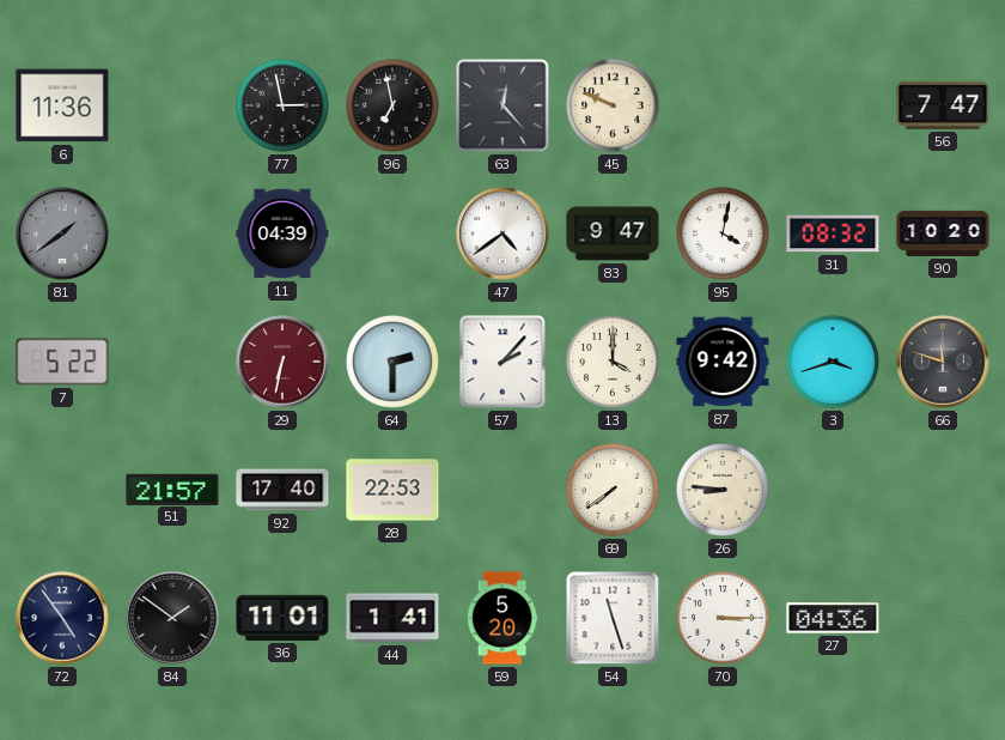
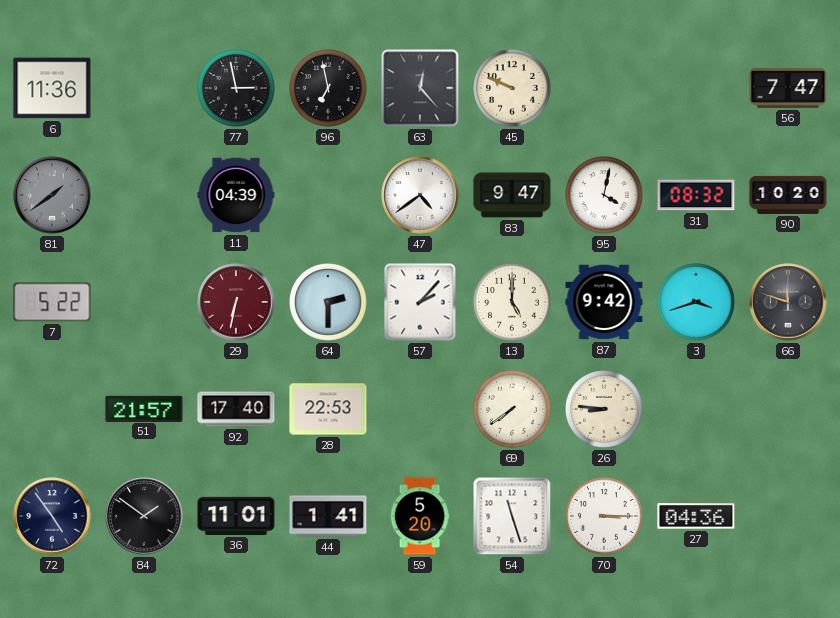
13: 4:00 -> 5:00 (513, 303)
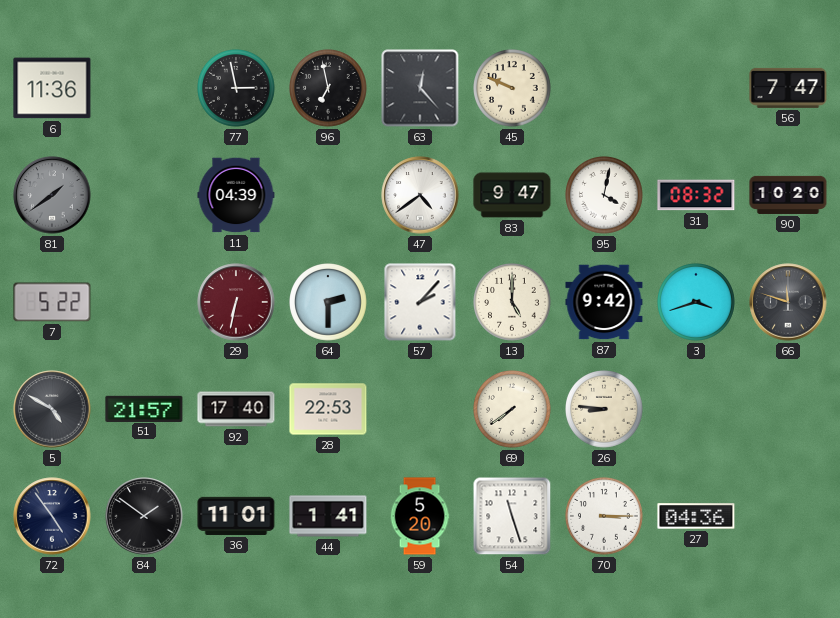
5: none -> 4:50 (52, 409)
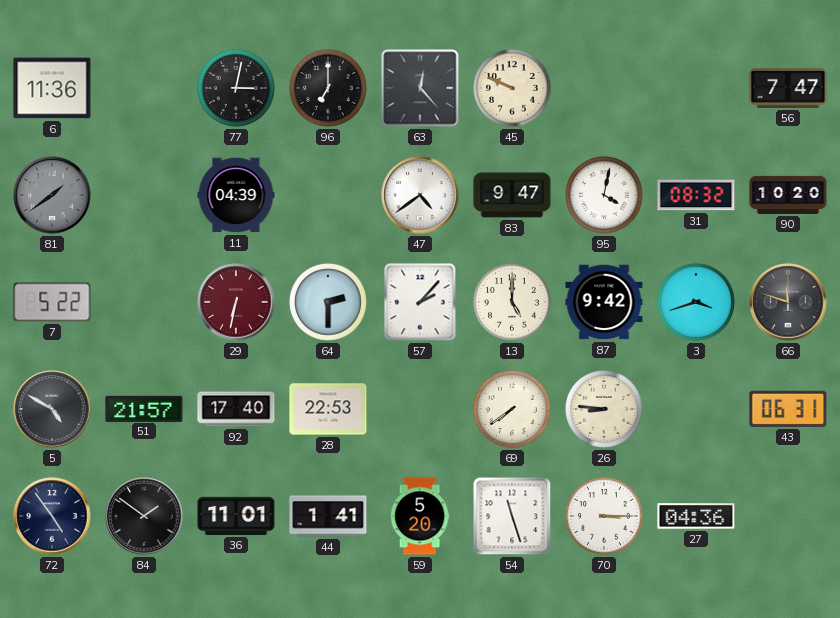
77: 2:58 -> 3:02 (237, 89)
96: 6:58 -> 7:00 (329, 89)
43: none -> 06:31 (788, 409)
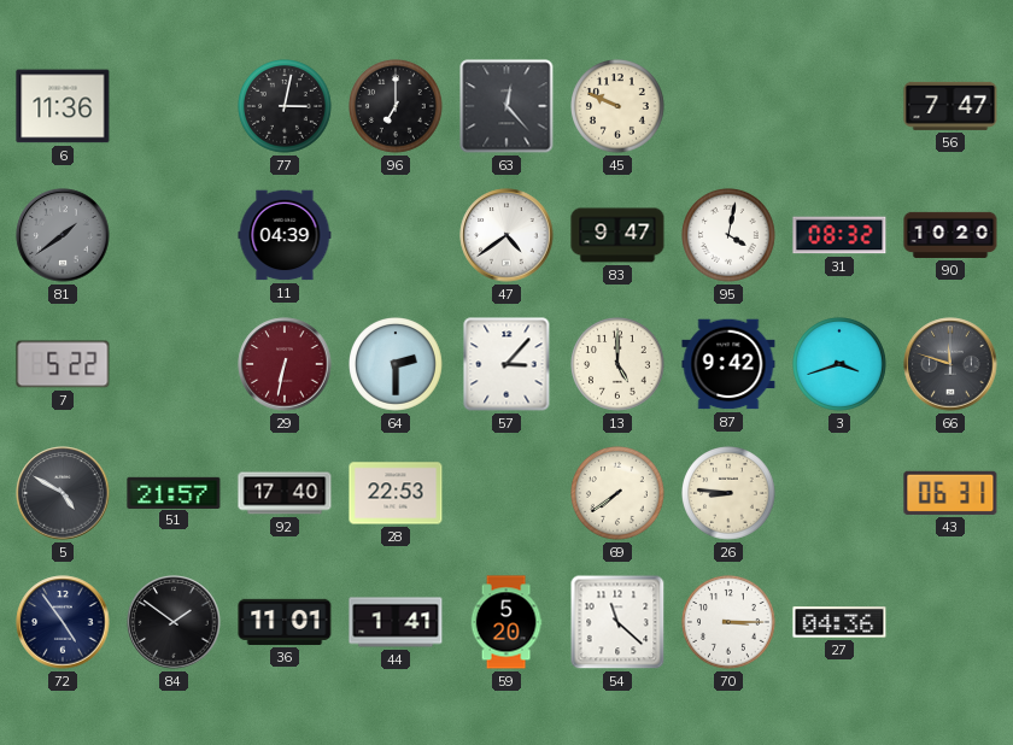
57: 2:07 -> 3:07 (506, 364)
54: 11:27 -> 11:22 (617, 622)
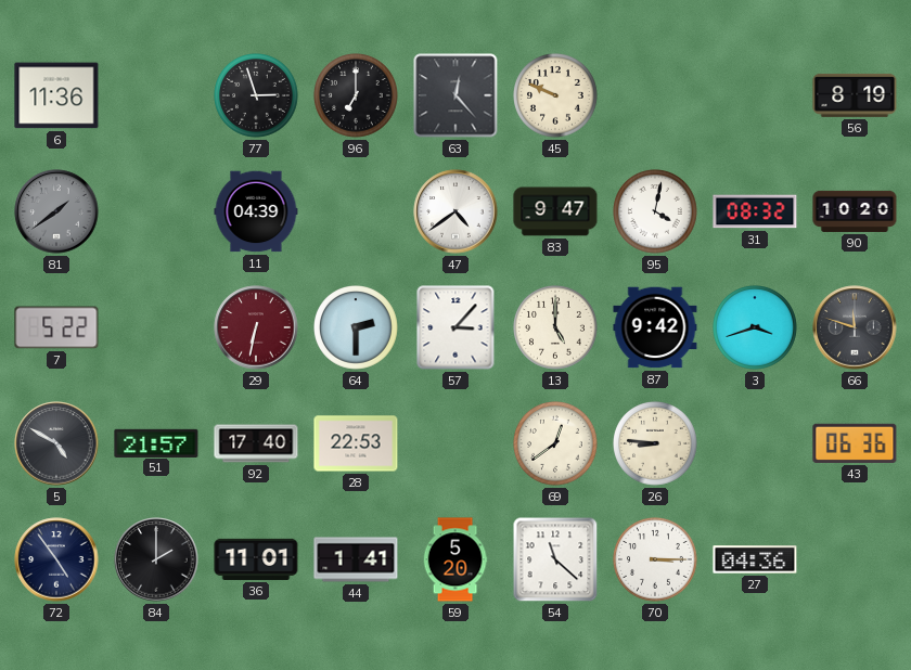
77: 3:02 -> 2:57 (257, 96)
56: 7:47 -> 8:19 (855, 95)
69: 7:39 -> 12:39 (556, 444)
43: 06:31 -> 06:36 (855, 443)
84: 1:51 -> 2:00 (156, 559)
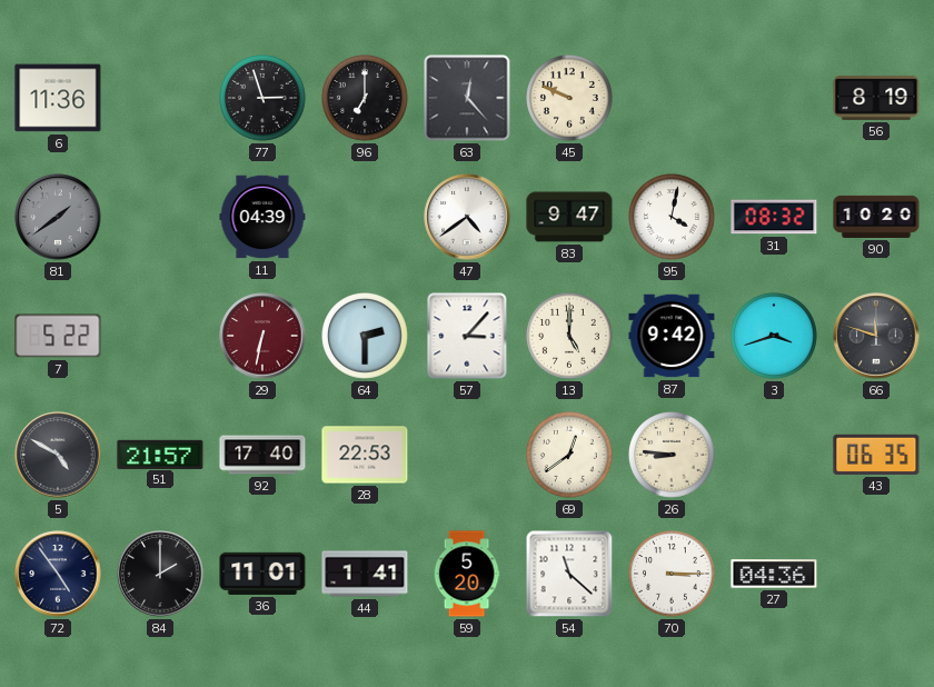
43: 06:36 -> 06:35 (876, 455)
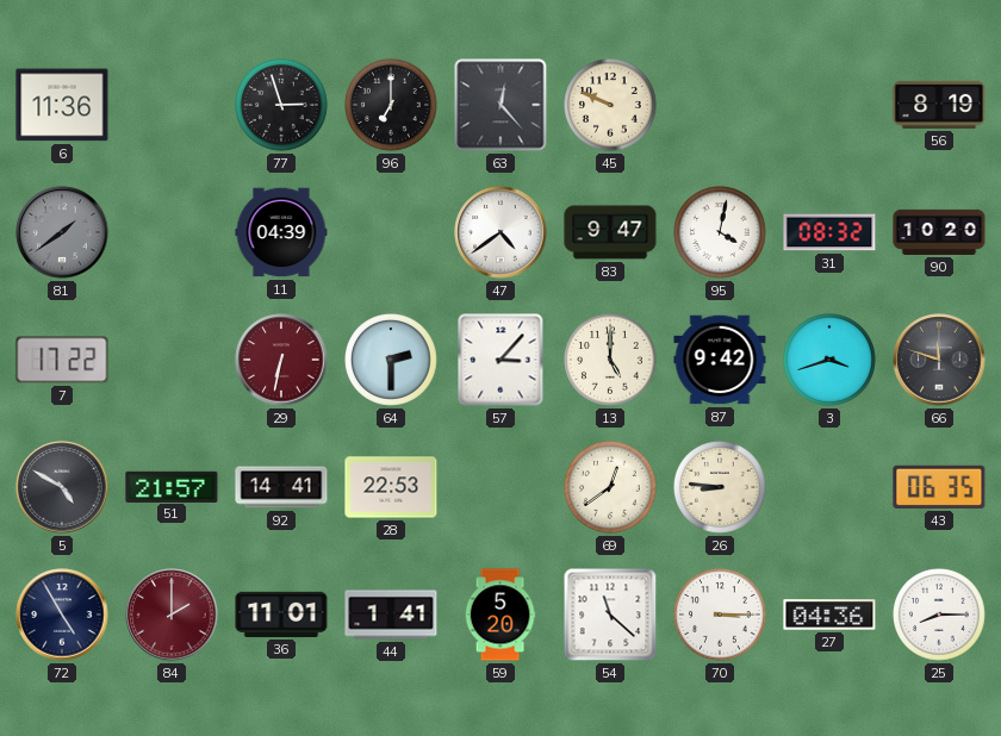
7: 5:22 -> 17:22 (62, 360)
92: 17:40 -> 14:41 (281, 487)
72: 4:54 -> 4:55 (62, 615)
84 dial: black -> burgundy (172, 615)
25: none -> 8:15 (940, 616)
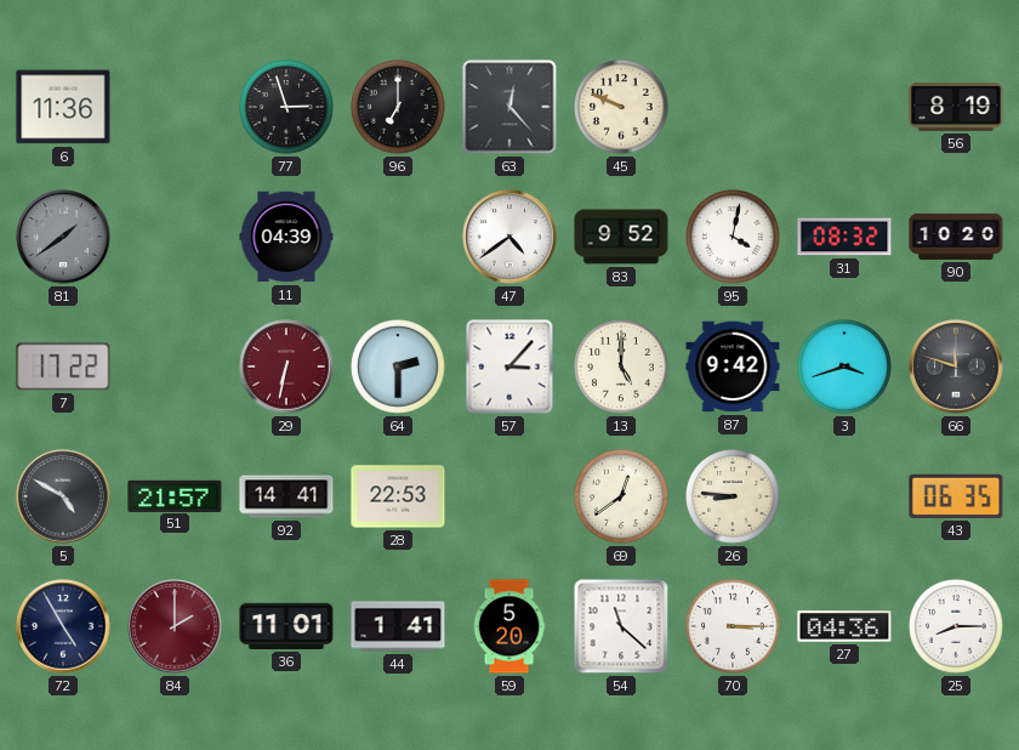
83: 9:47 -> 9:52 (621, 237)
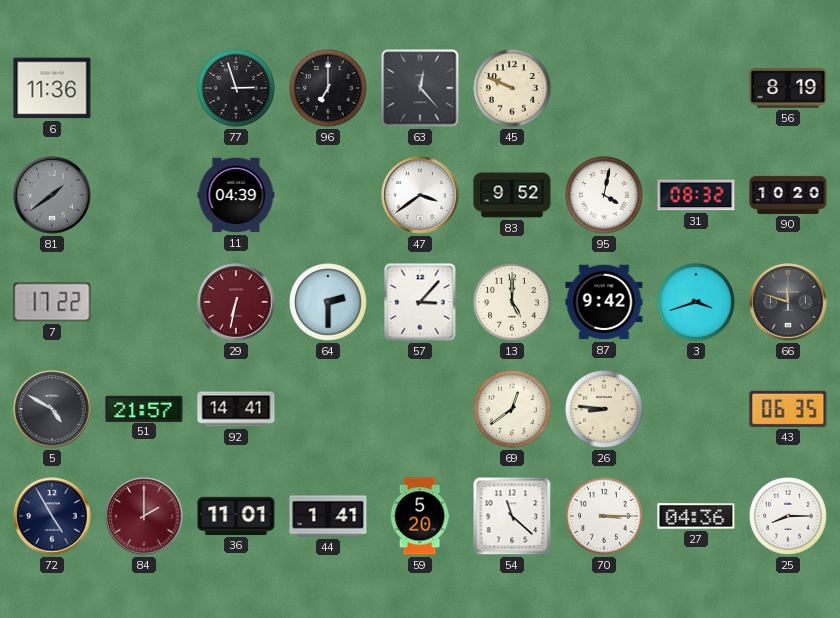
47: 4:39 -> 3:39 (420, 195)
28: 22:53 -> none (398, 496)
